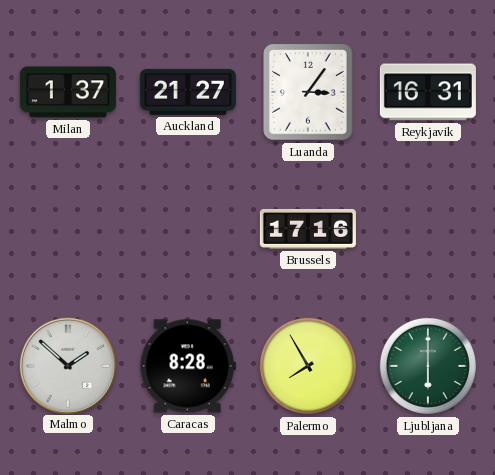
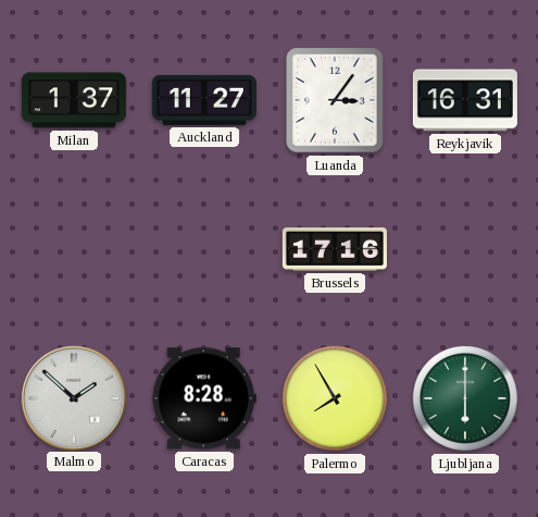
Auckland: 21:27 -> 11:27 (204, 100)
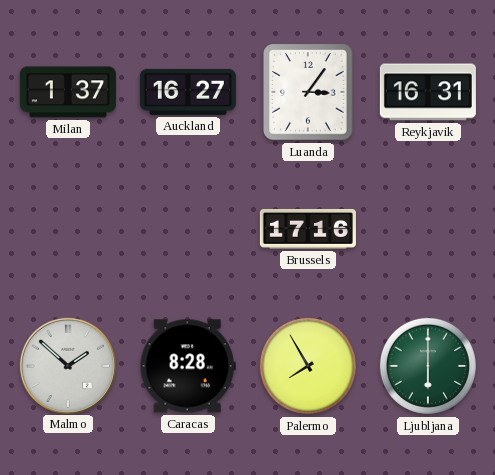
Auckland: 11:27 -> 16:27 (188, 92)
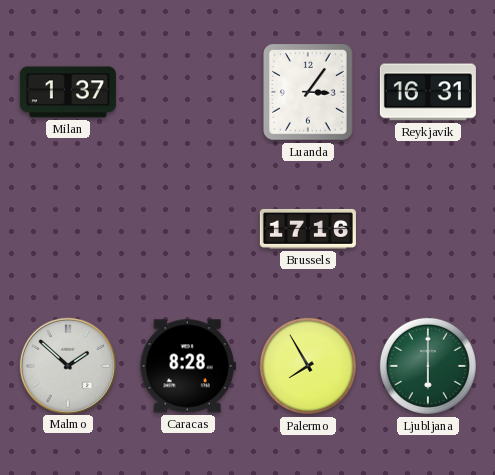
Auckland: 16:27 -> none (188, 92)
